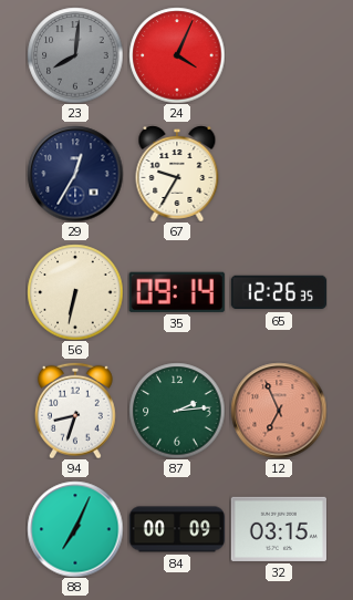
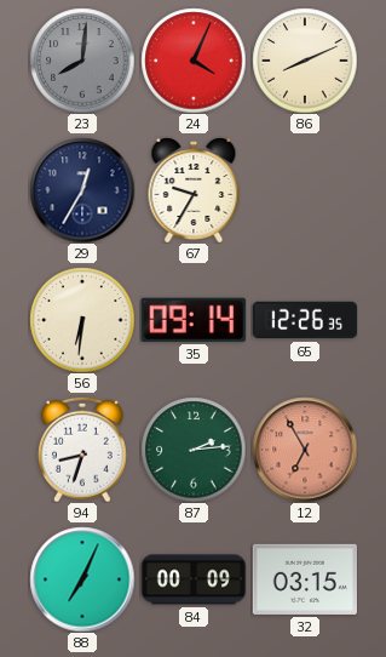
86: none -> 8:11 (305, 61)
56: 6:32 -> 6:31 (82, 320)
12: 6:56 -> 6:55 (305, 450)
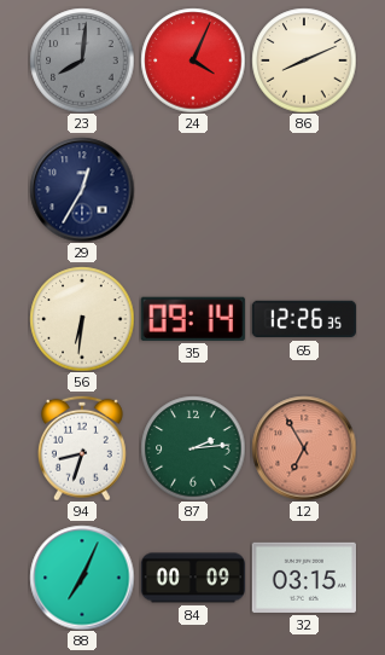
67: 9:35 -> none (194, 190)
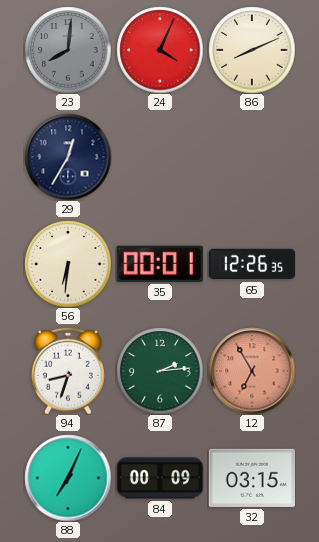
35: 09:14 -> 00:01 (160, 264)
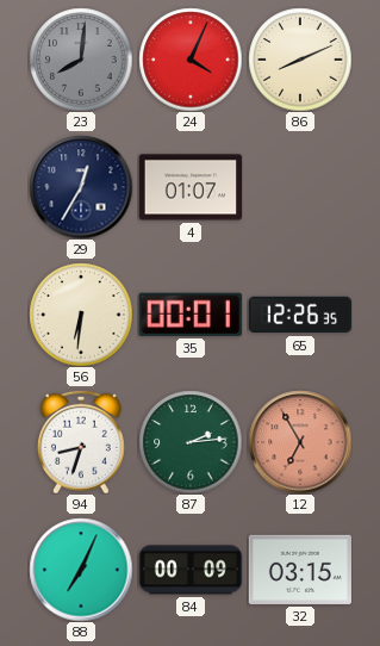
4: none -> 01:07 (189, 187)
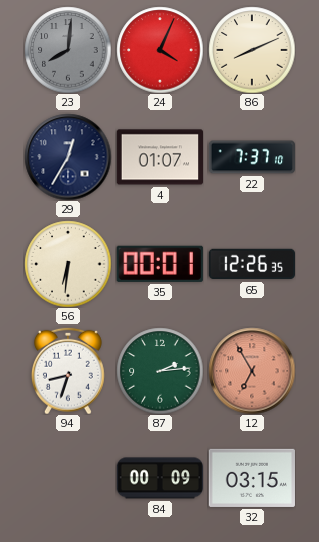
22: none -> 7:37 (251, 157)
88: 7:04 -> none (81, 570)
